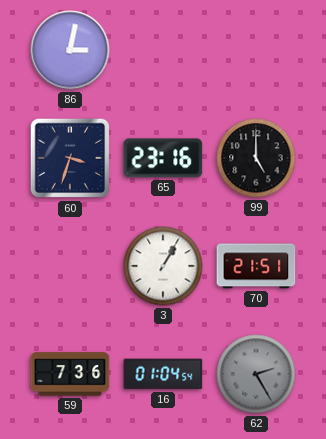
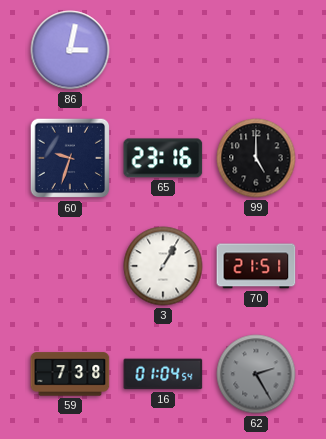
60: 3:33 -> 9:33 (70, 158)
59: 7:36 -> 7:38 (70, 374)
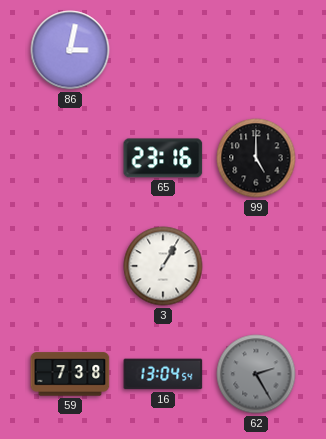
60: 9:33 -> none (70, 158)
70: 21:51 -> none (256, 266)
16: 01:04 -> 13:04 (163, 374)
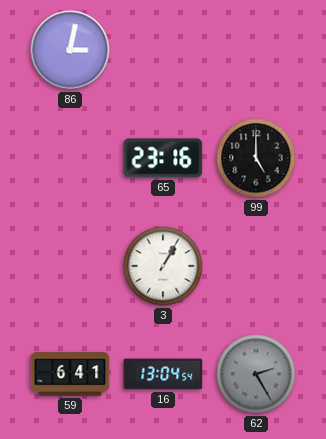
59: 7:38 -> 6:41 (70, 374)
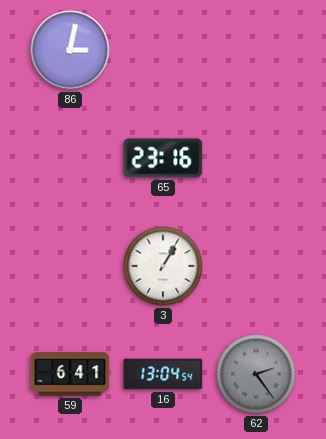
99: 5:00 -> none (256, 158)
62: 2:25 -> 2:24 (256, 374)
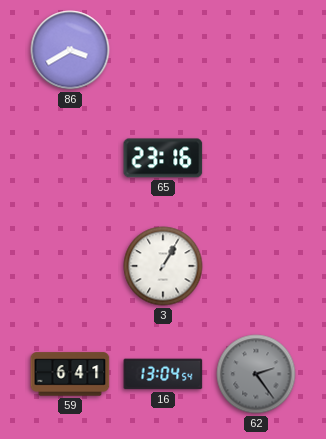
86: 3:02 -> 3:40 (70, 50)
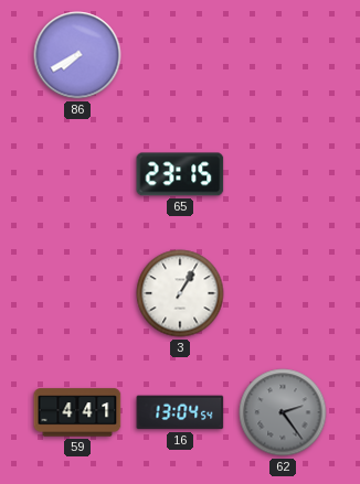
86: 3:40 -> 7:40 (77, 55)
65: 23:16 -> 23:15 (180, 174)
59: 6:41 -> 4:41 (77, 412)
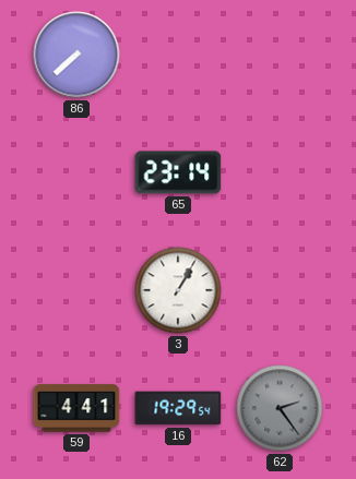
86: 7:40 -> 7:38 (76, 55)
65: 23:15 -> 23:14 (178, 172)
16: 13:04 -> 19:29 (178, 408)
